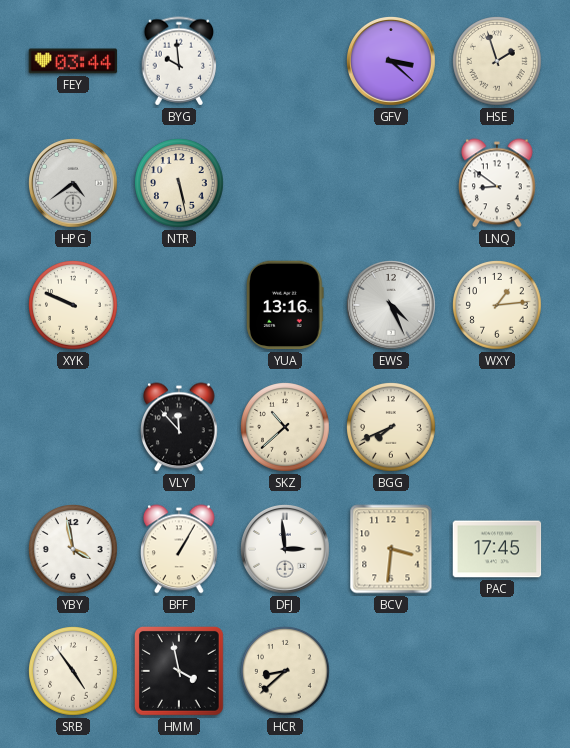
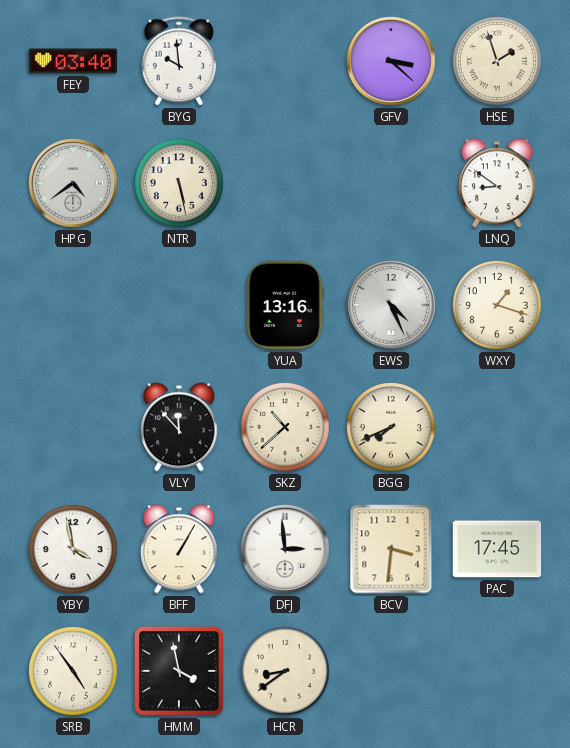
FEY: 03:44 -> 03:40 (73, 61)
XYK: 9:49 -> none (74, 306)
WXY: 1:14 -> 1:18 (498, 306)
HCR: 8:38 -> 8:39 (286, 672)
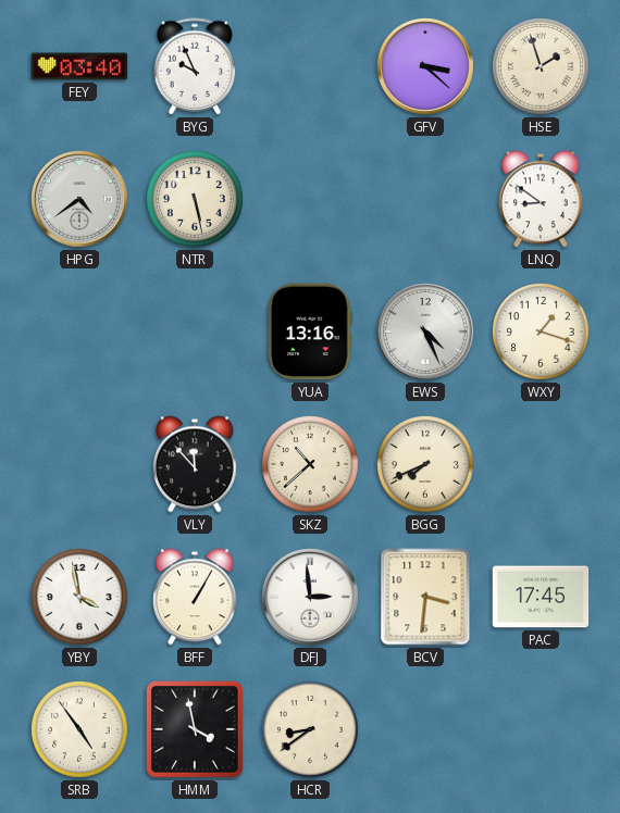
BYG: 9:59 -> 9:56 (195, 66)
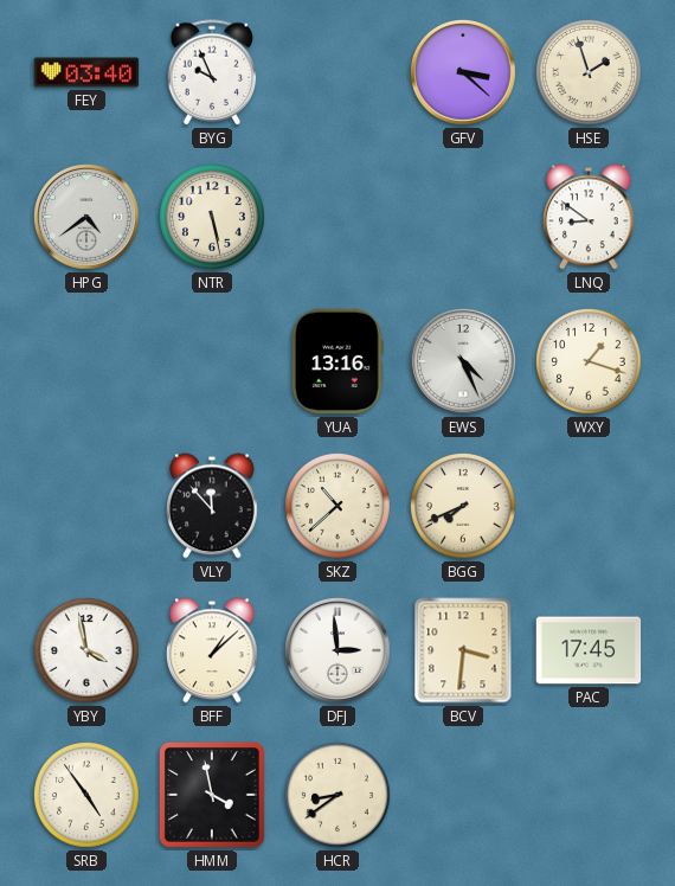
BFF: 1:05 -> 1:08 (213, 650)
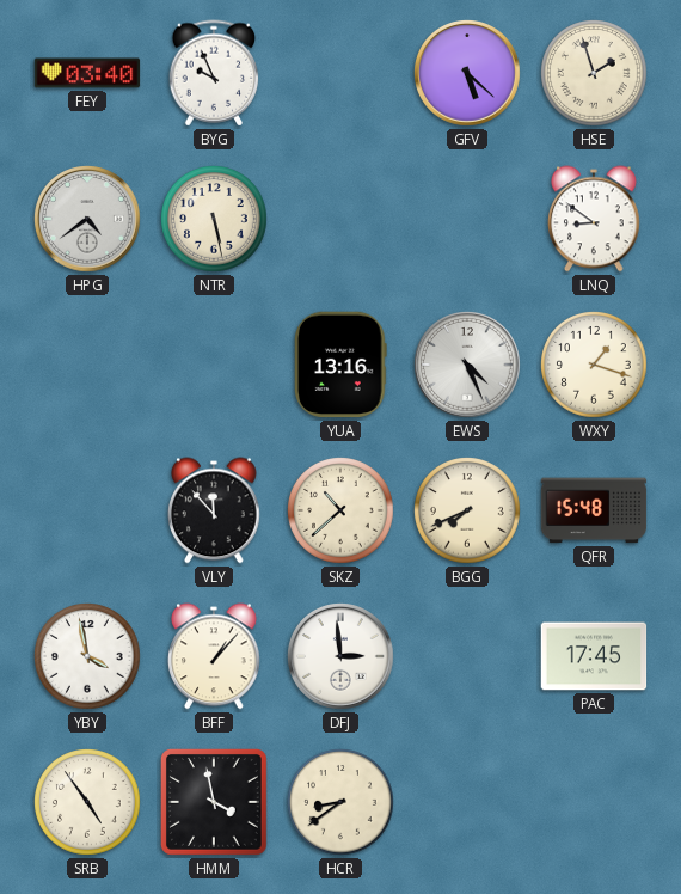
GFV: 3:22 -> 5:22 (468, 74)
QFR: none -> 15:48 (594, 510)
BFF: 1:08 -> 1:07 (215, 656)
BCV: 3:31 -> none (463, 650)
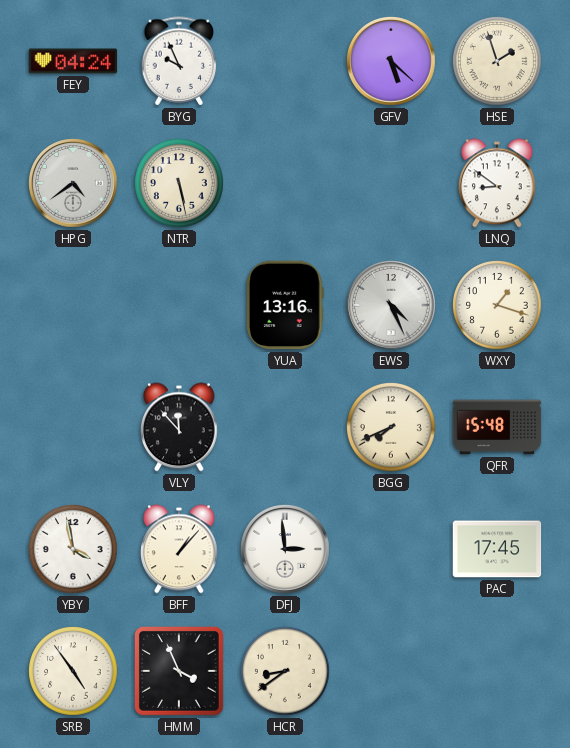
FEY: 03:40 -> 04:24 (73, 61)
SKZ: 10:38 -> none (342, 512)
HMM: 3:58 -> 3:56 (179, 671)
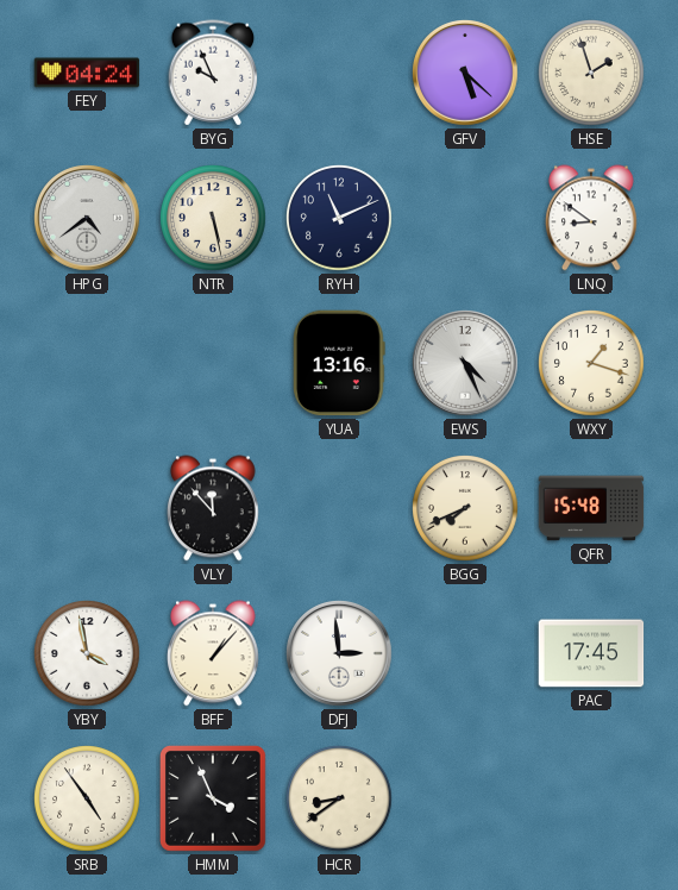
RYH: none -> 11:11 (340, 219)
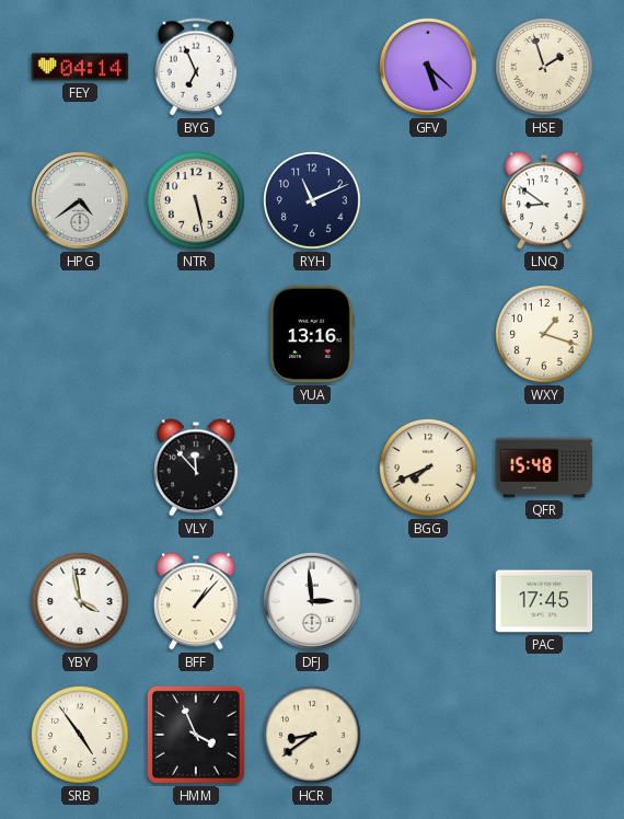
FEY: 04:24 -> 04:14 (80, 67)
BYG: 9:56 -> 6:56 (196, 67)
EWS: 4:26 -> none (466, 364)
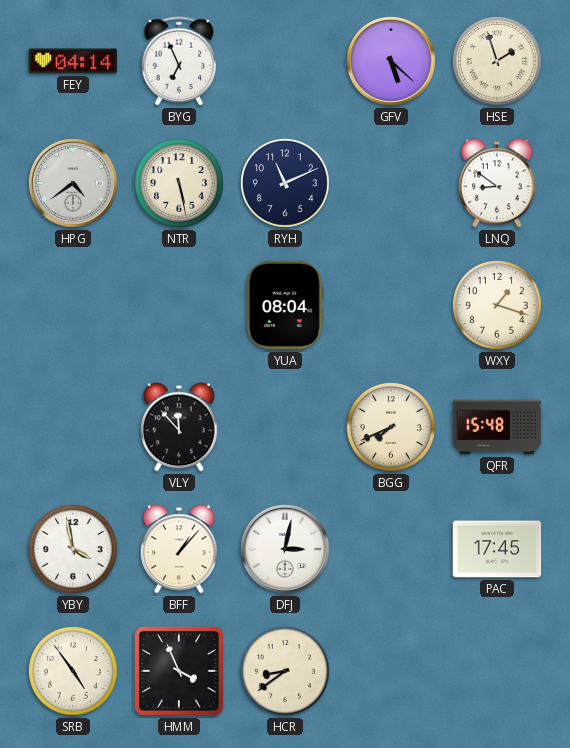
YUA: 13:16 -> 08:04 (286, 305)
DFJ: 2:59 -> 3:02 (286, 550)
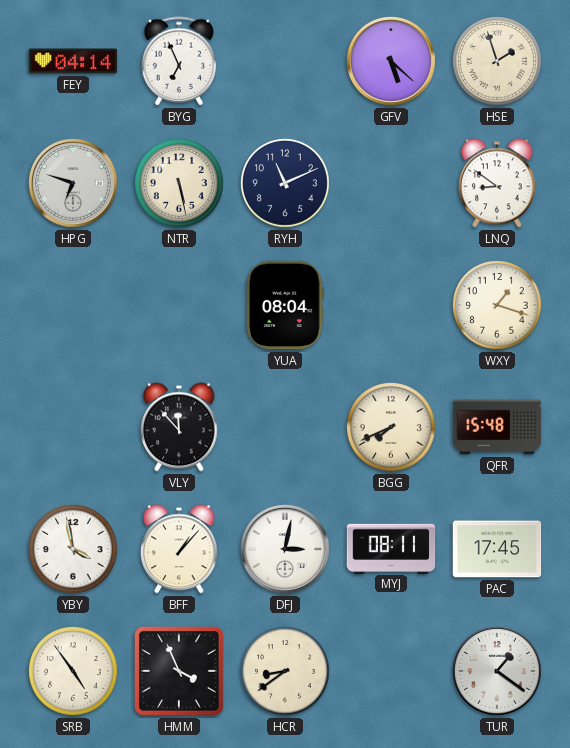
HPG: 4:39 -> 6:48 (74, 184)
MYJ: none -> 08:11 (391, 548)
TUR: none -> 1:21 (498, 672)
